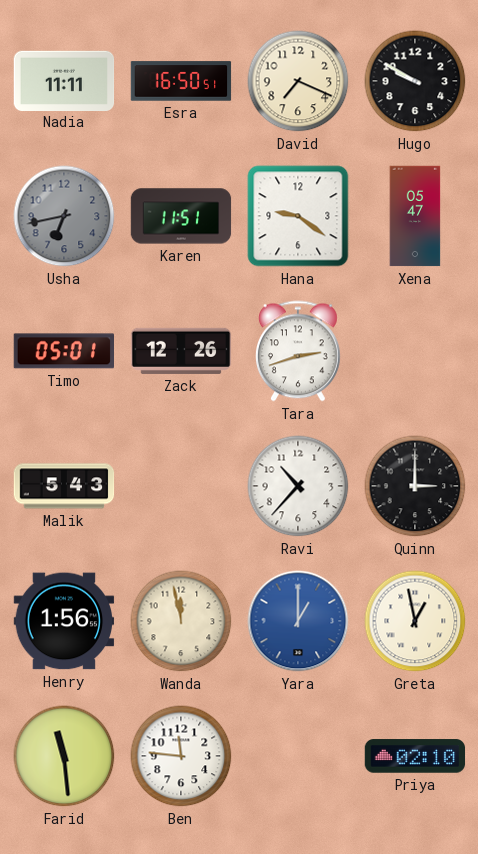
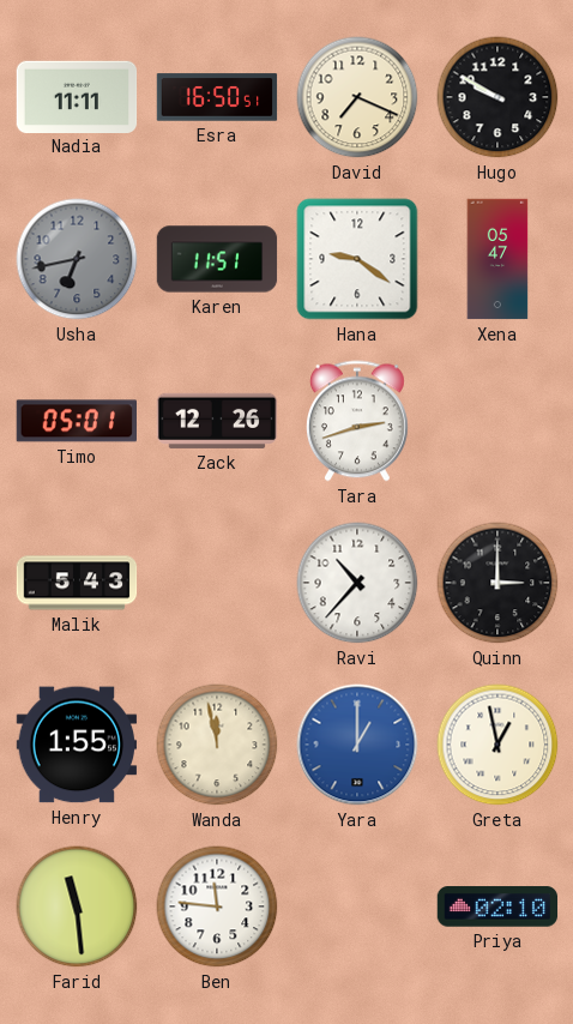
Henry: 1:56 -> 1:55 (77, 745)
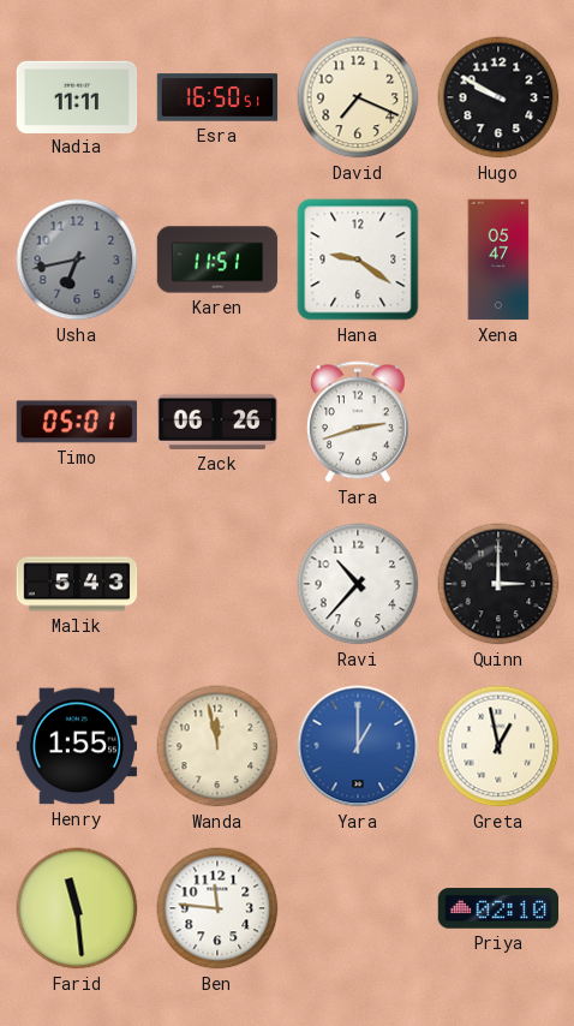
Zack: 12:26 -> 06:26 (217, 422)
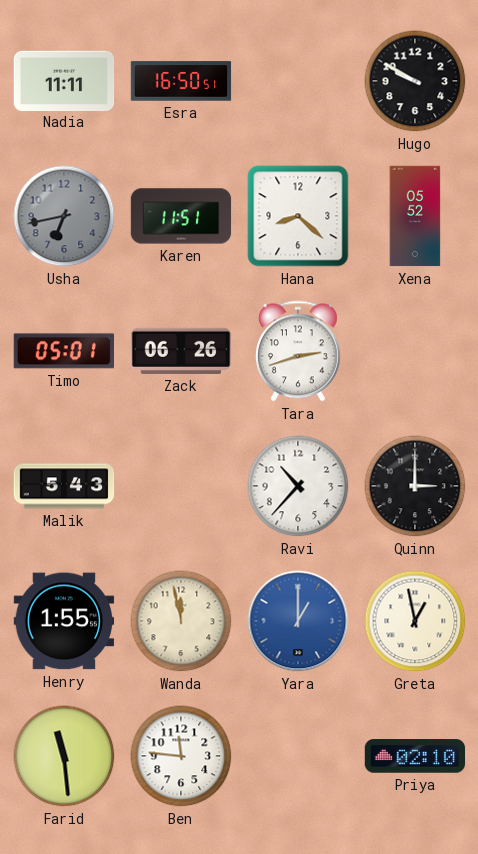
David: 7:19 -> none (358, 97)
Hana: 9:21 -> 8:22 (298, 216)
Xena: 05:47 -> 05:52 (415, 216)
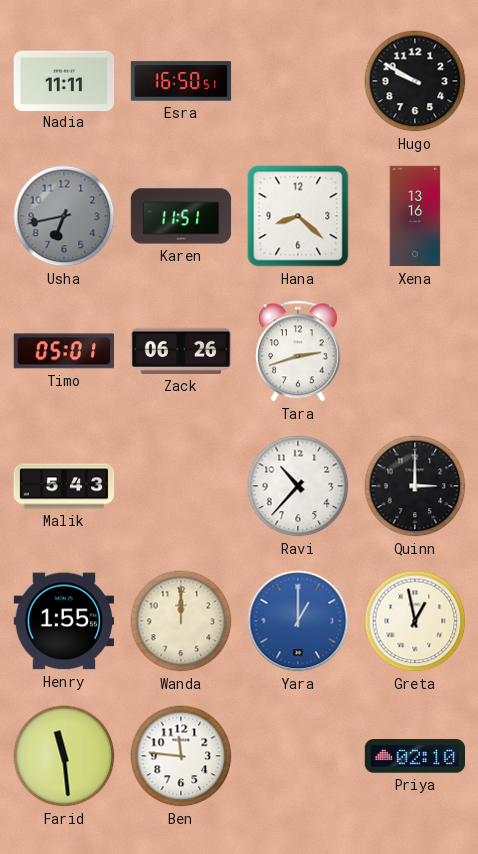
Xena: 05:52 -> 13:16 (415, 216)
Wanda: 11:58 -> 12:00 (181, 621)
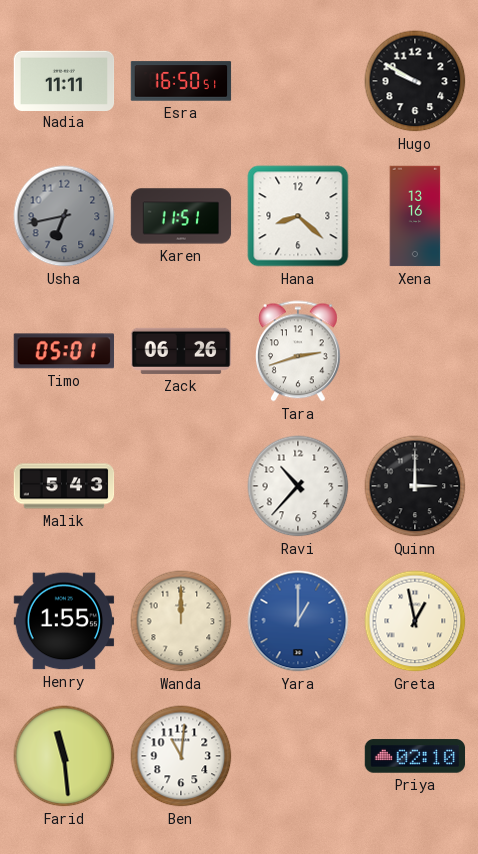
Ben: 11:46 -> 11:01 (181, 756)
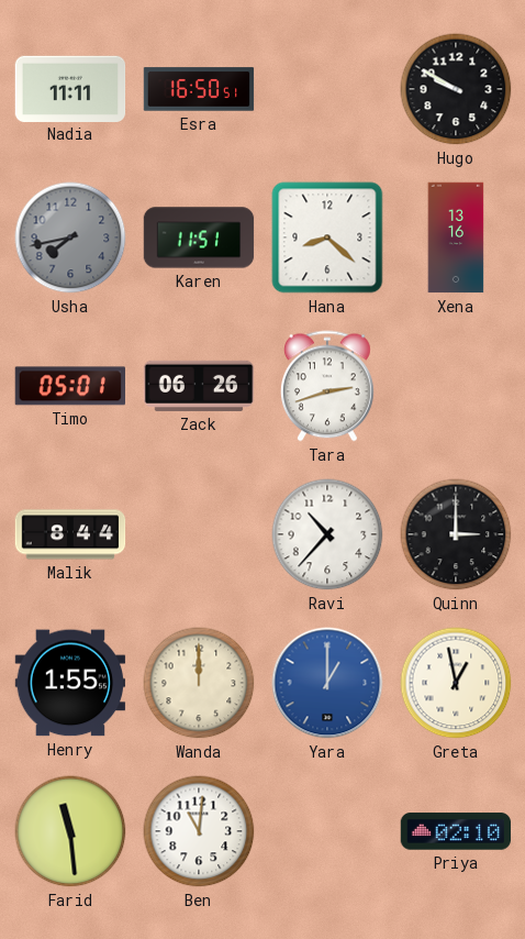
Usha: 6:43 -> 7:43 (70, 237)
Malik: 5:43 -> 8:44 (70, 534)
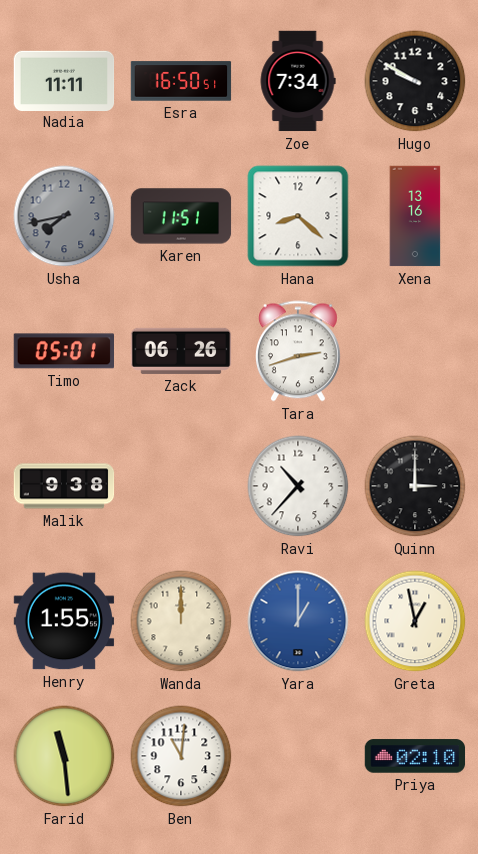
Zoe: none -> 7:34 (298, 81)
Malik: 8:44 -> 9:38 (64, 486)
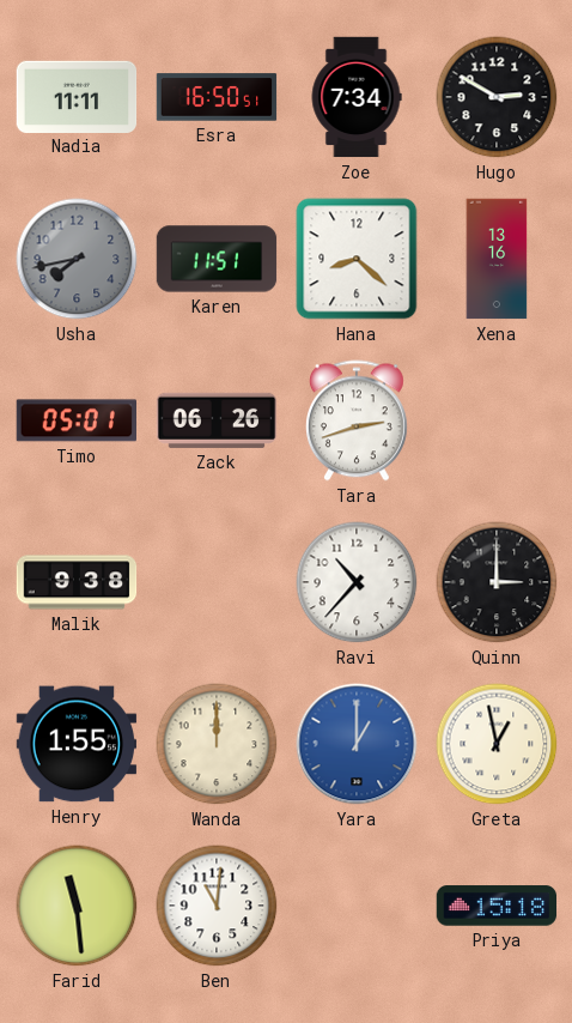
Hugo: 9:50 -> 2:50 (497, 97)
Priya: 02:10 -> 15:18 (497, 906)
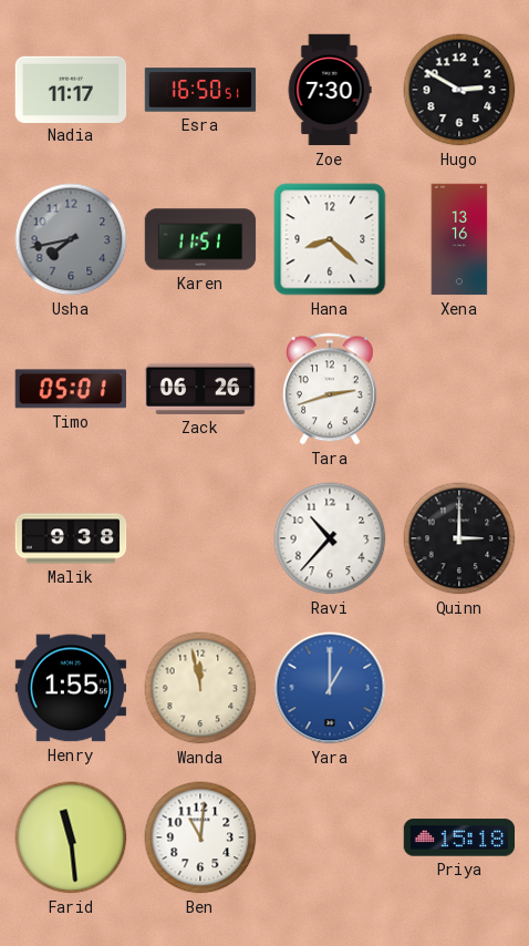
Nadia: 11:11 -> 11:17 (71, 89)
Zoe: 7:34 -> 7:30 (330, 90)
Wanda: 12:00 -> 11:58 (200, 688)
Greta: 12:58 -> none (497, 744)
